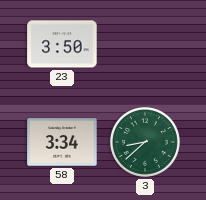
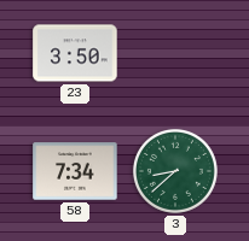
58: 3:34 -> 7:34 (75, 171)
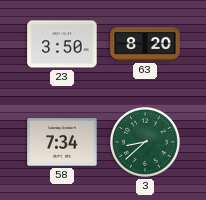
63: none -> 8:20 (145, 44)
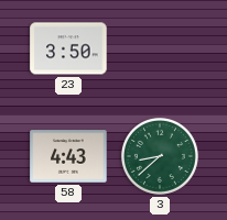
63: 8:20 -> none (145, 44)
58: 7:34 -> 4:43 (68, 156)
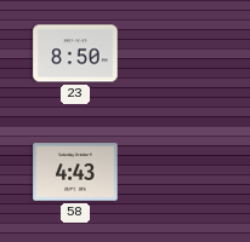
23: 3:50 -> 8:50 (75, 53)
3: 8:38 -> none (160, 156)
